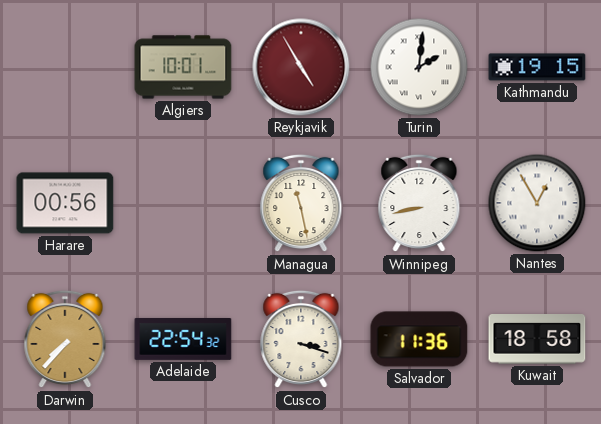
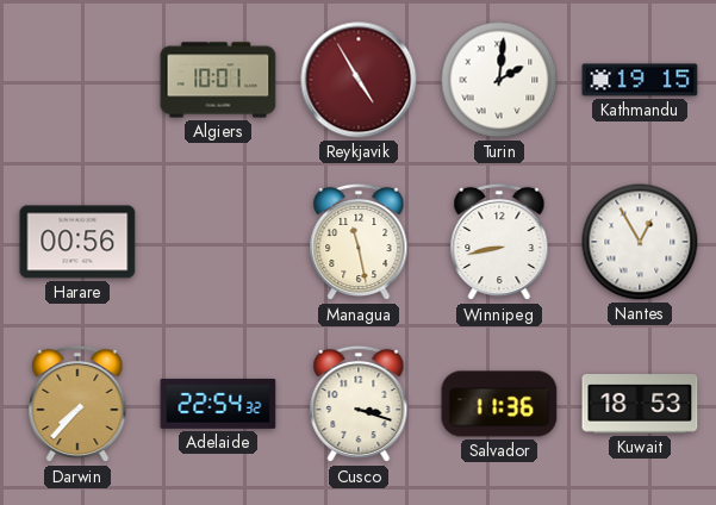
Kuwait: 18:58 -> 18:53 (640, 405)
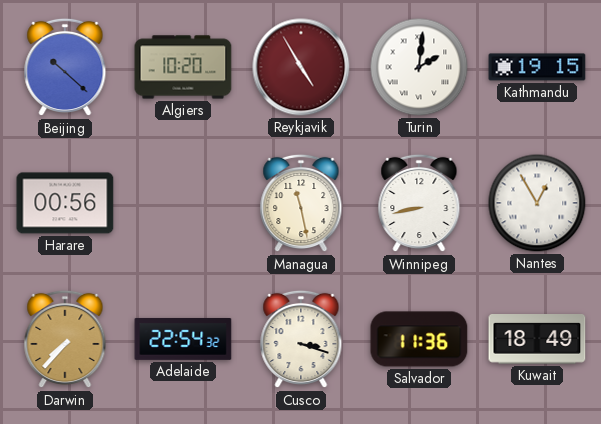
Beijing: none -> 10:22 (65, 67)
Algiers: 10:01 -> 10:20 (183, 67)
Kuwait: 18:53 -> 18:49 (537, 340)
